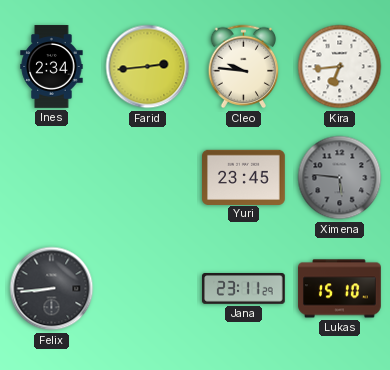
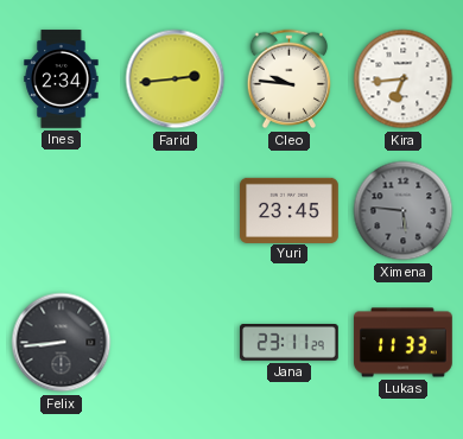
Lukas: 15:10 -> 11:33 (404, 343)
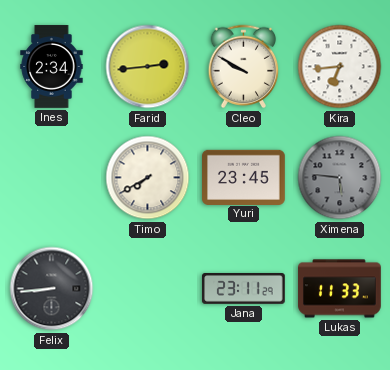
Cleo: 9:46 -> 9:50 (244, 67)
Timo: none -> 7:40 (148, 178)
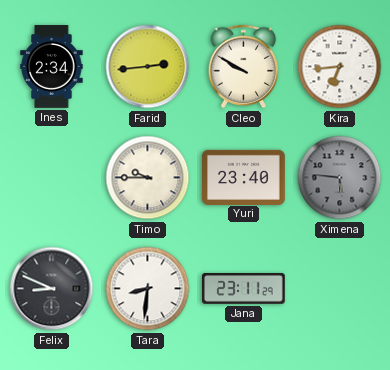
Timo: 7:40 -> 9:45 (148, 178)
Yuri: 23:45 -> 23:40 (244, 177)
Felix: 8:44 -> 8:49 (52, 289)
Tara: none -> 8:31 (148, 289)
Lukas: 11:33 -> none (340, 289)
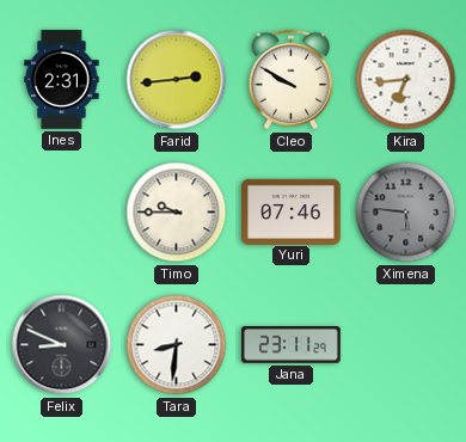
Ines: 2:34 -> 2:31 (62, 80)
Yuri: 23:40 -> 07:46 (292, 211)
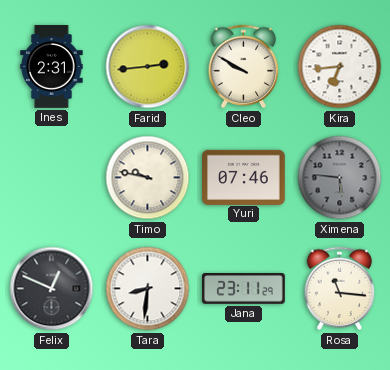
Timo: 9:45 -> 9:47 (148, 178)
Felix: 8:49 -> 12:49 (52, 289)
Rosa: none -> 11:16 (340, 289)
